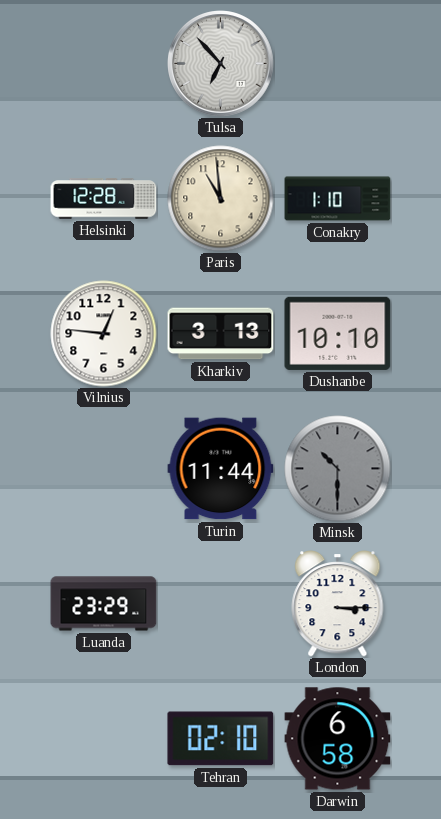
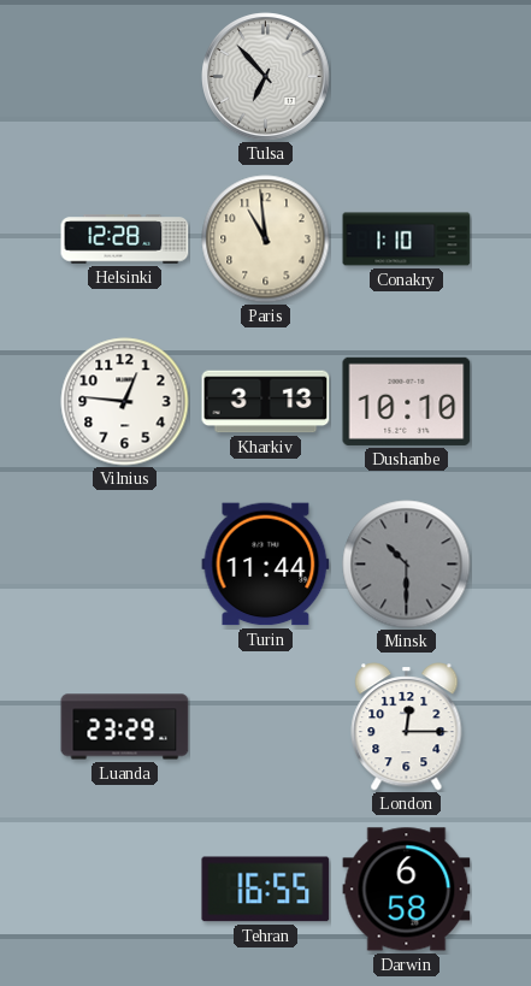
London: 3:15 -> 12:15 (407, 727)
Tehran: 02:10 -> 16:55 (266, 890)
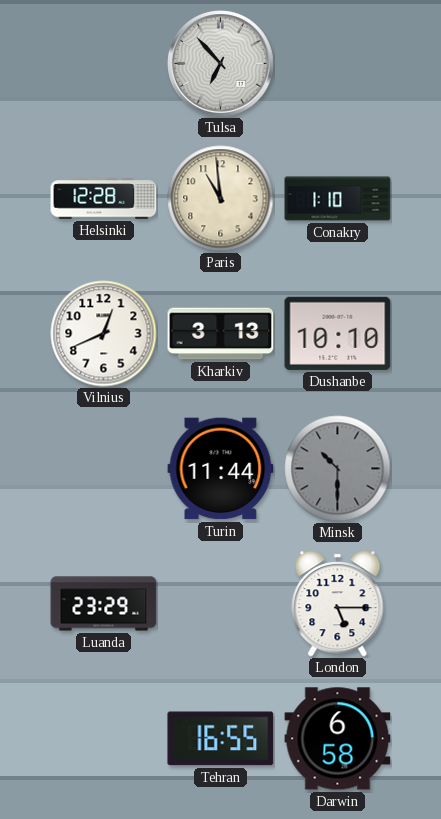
Vilnius: 12:46 -> 12:41 (104, 334)
London: 12:15 -> 5:15 (338, 604)
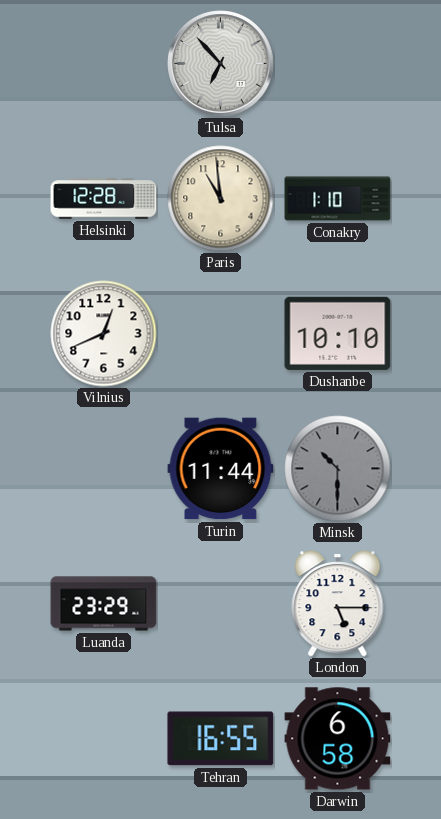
Kharkiv: 3:13 -> none (221, 334)
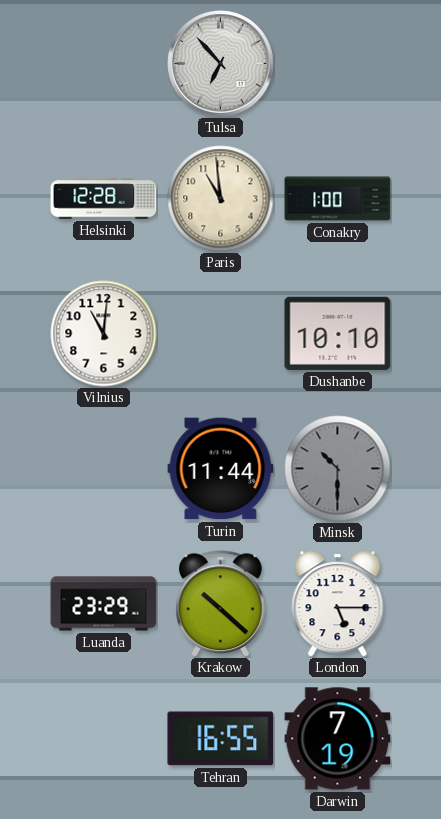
Conakry: 1:10 -> 1:00 (338, 199)
Vilnius: 12:41 -> 11:01 (104, 334)
Krakow: none -> 10:22 (221, 604)
Darwin: 6:58 -> 7:19 (338, 739)
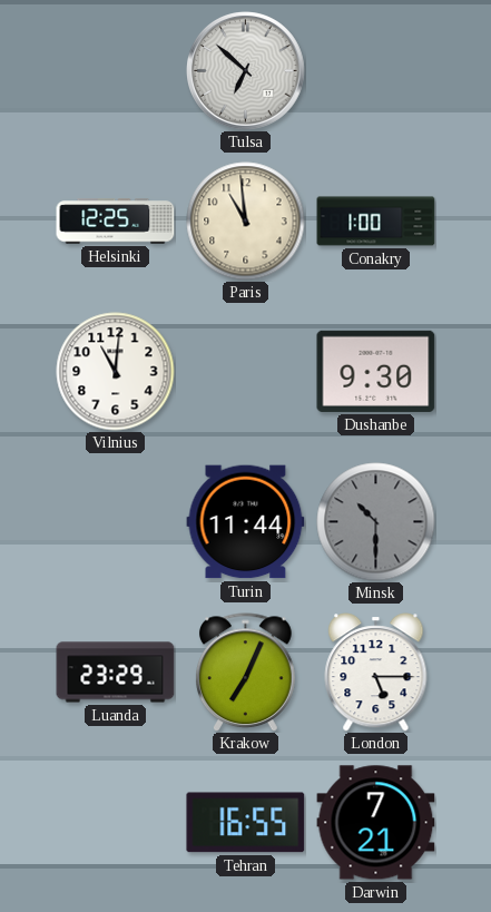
Tulsa: 6:53 -> 6:52 (246, 71)
Helsinki: 12:28 -> 12:25 (116, 222)
Dushanbe: 10:10 -> 9:30 (376, 371)
Krakow: 10:22 -> 7:04 (246, 673)
Darwin: 7:19 -> 7:21 (376, 823)
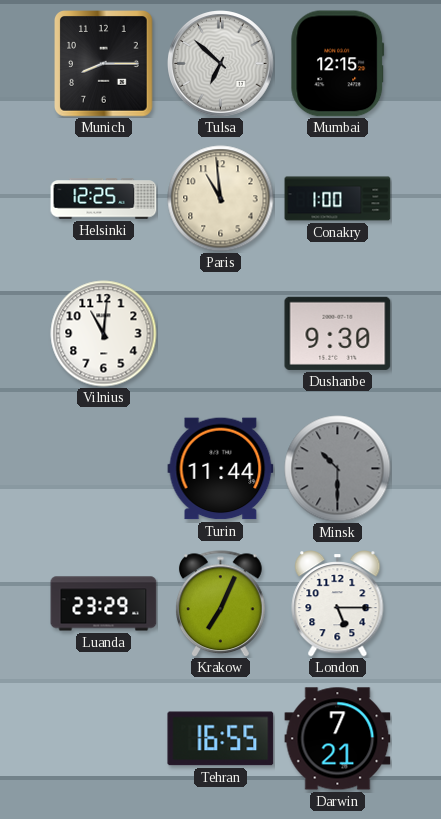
Munich: none -> 8:15 (104, 64)
Mumbai: none -> 12:15 (338, 64)
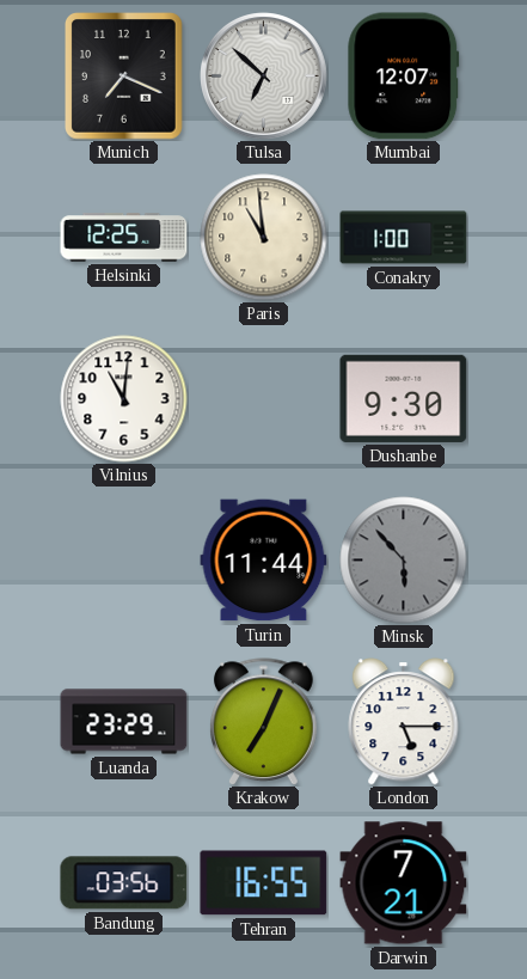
Munich: 8:15 -> 7:19 (124, 77)
Mumbai: 12:15 -> 12:07 (404, 77)
Minsk: 10:30 -> 5:53 (404, 561)
Bandung: none -> 03:56 (124, 883)
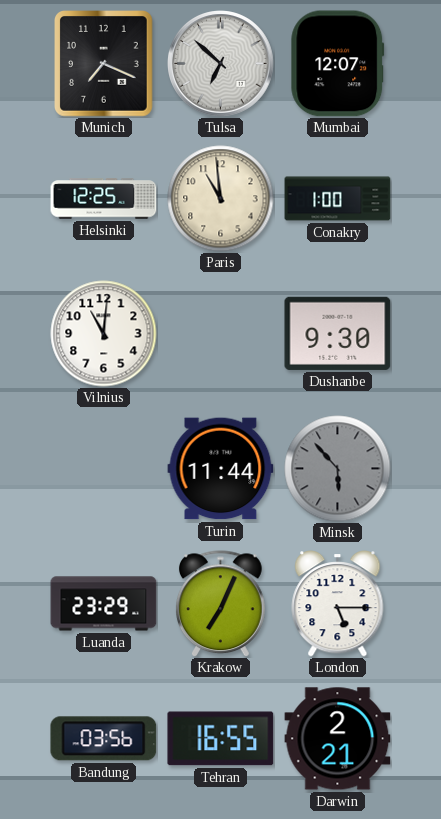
Darwin: 7:21 -> 2:21 (338, 739)
